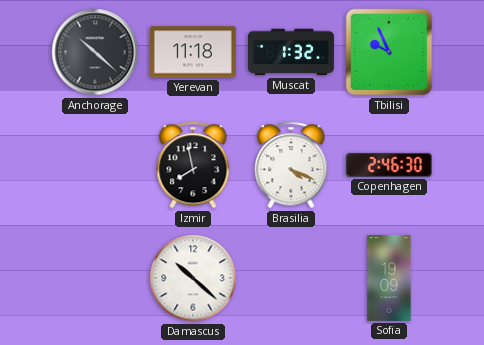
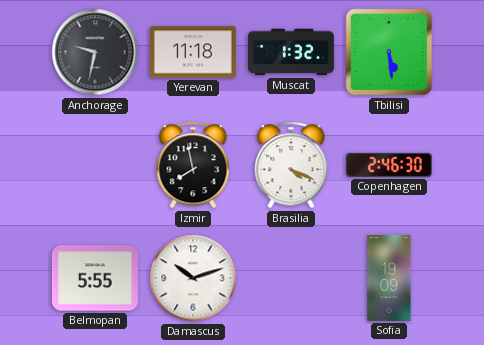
Anchorage: 10:22 -> 9:32 (95, 52)
Tbilisi: 9:56 -> 5:29 (389, 52)
Belmopan: none -> 5:55 (95, 278)
Damascus: 10:22 -> 10:12 (193, 278)
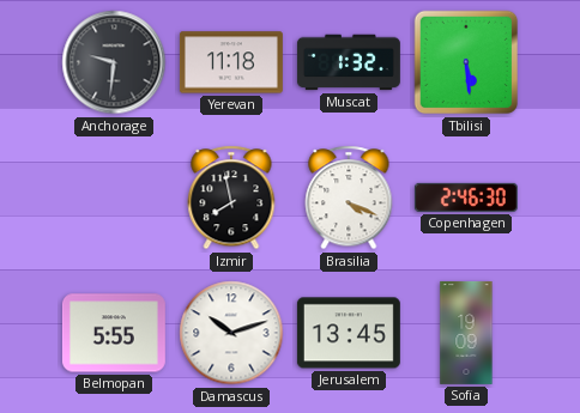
Anchorage: 9:32 -> 9:31 (114, 62)
Jerusalem: none -> 13:45 (349, 333)
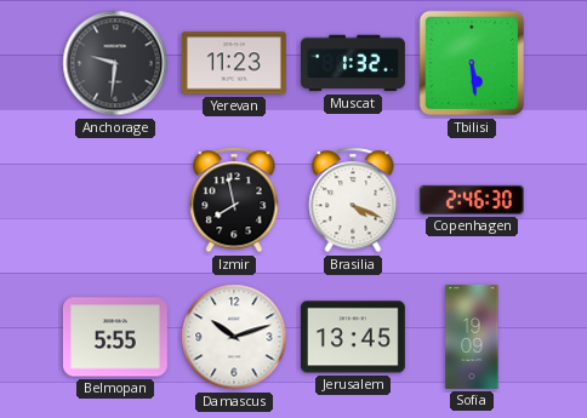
Yerevan: 11:18 -> 11:23 (234, 63)
